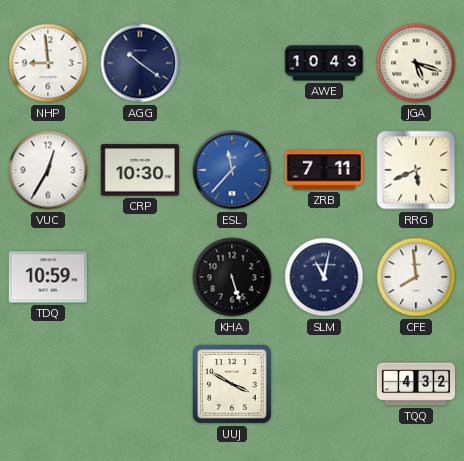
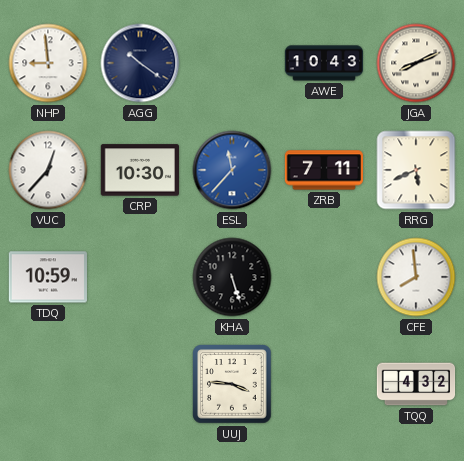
JGA: 5:18 -> 8:11 (416, 63)
VUC: 12:35 -> 12:37 (48, 170)
SLM: 11:02 -> none (324, 277)
UUJ: 3:50 -> 3:46 (232, 384)
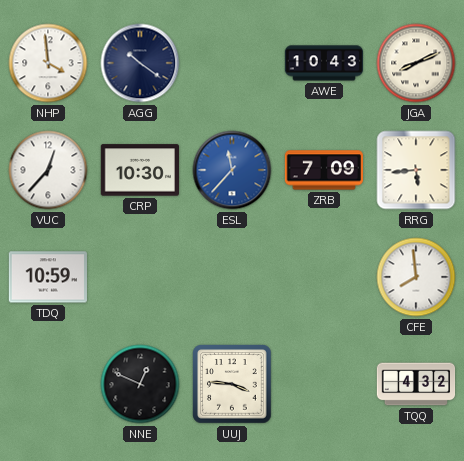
NHP: 8:59 -> 3:59 (48, 63)
ZRB: 7:11 -> 7:09 (323, 170)
RRG: 5:41 -> 5:44 (416, 170)
KHA: 5:27 -> none (232, 277)
NNE: none -> 12:49 (140, 384)
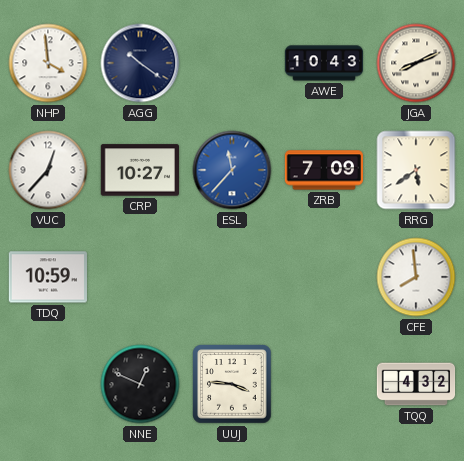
CRP: 10:30 -> 10:27 (139, 170)
RRG: 5:44 -> 5:39 (416, 170)
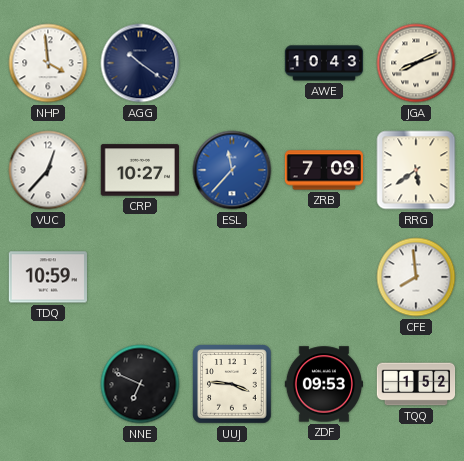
NNE: 12:49 -> 6:49 (140, 384)
ZDF: none -> 09:53 (323, 384)
TQQ: 4:32 -> 1:52 (416, 384)
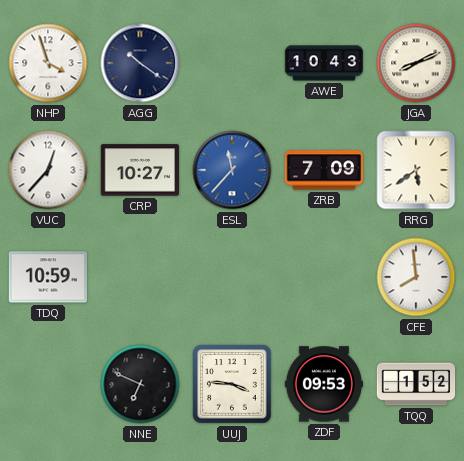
NHP: 3:59 -> 3:57 (48, 63)
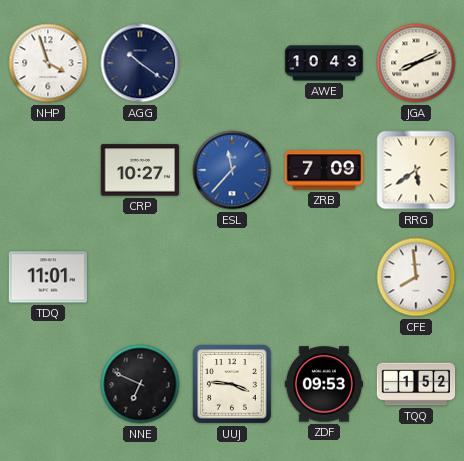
VUC: 12:37 -> none (48, 170)
TDQ: 10:59 -> 11:01 (48, 277)
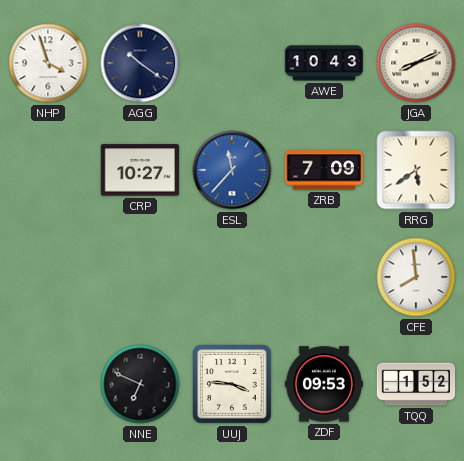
TDQ: 11:01 -> none (48, 277)
